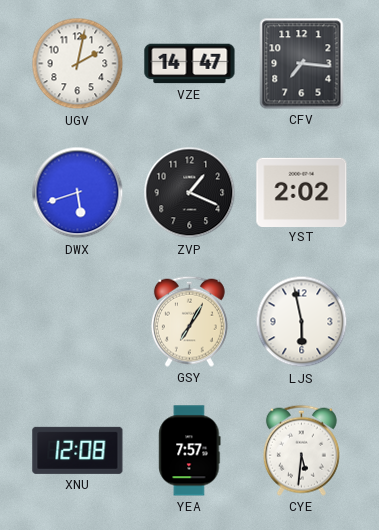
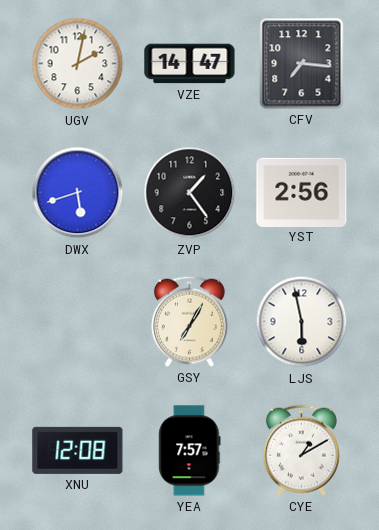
ZVP: 1:19 -> 1:24 (190, 193)
YST: 2:02 -> 2:56 (302, 192)
CYE: 5:31 -> 1:10 (301, 450)
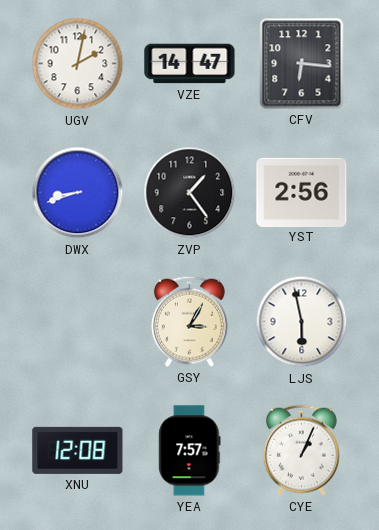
CFV: 7:16 -> 6:16 (302, 64)
DWX: 5:42 -> 8:42 (78, 193)
GSY: 7:05 -> 3:05 (189, 321)
CYE: 1:10 -> 1:04 (301, 450)
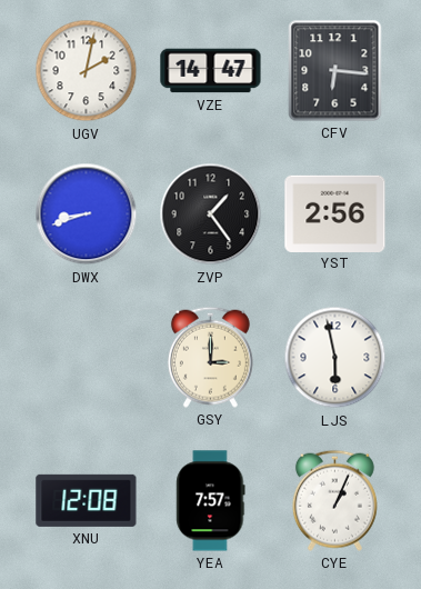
GSY: 3:05 -> 3:00 (210, 357)
